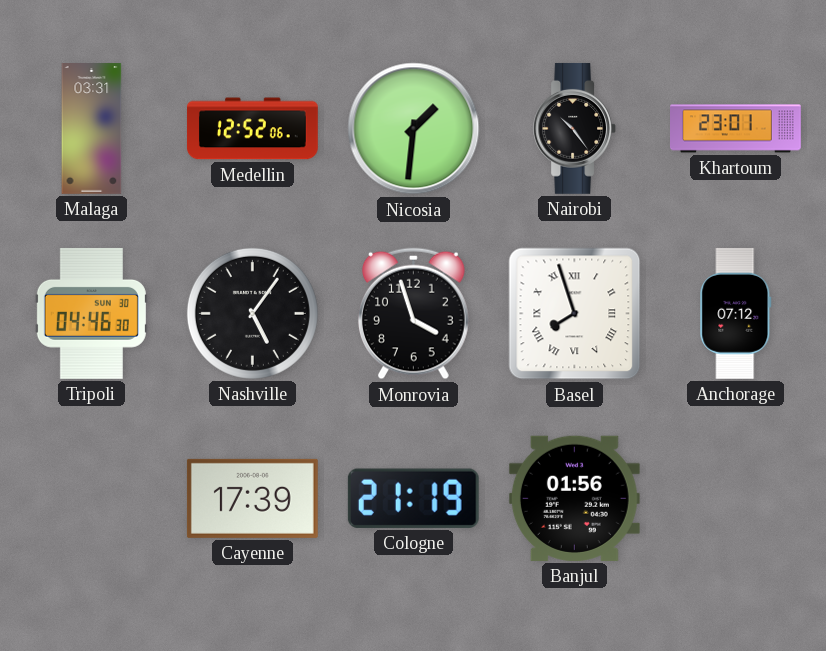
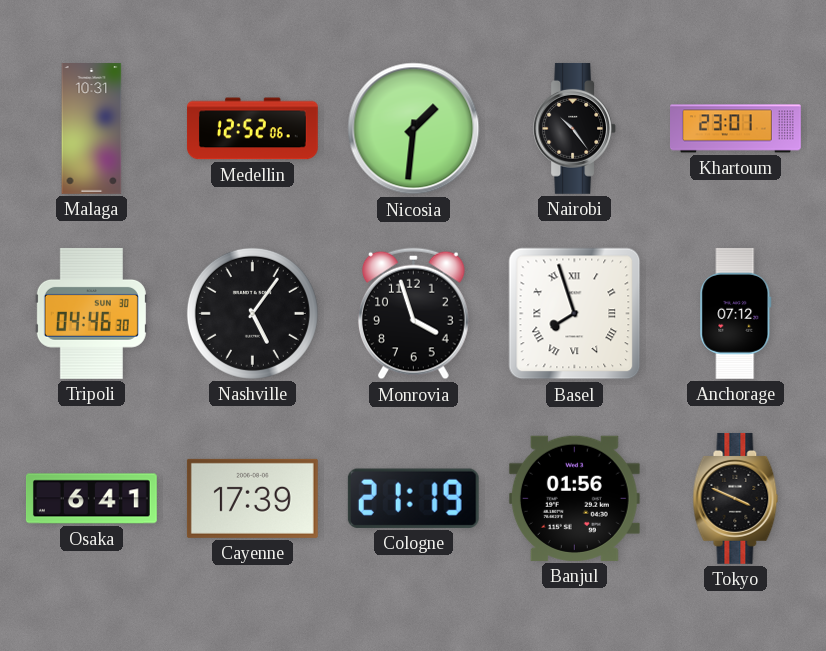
Malaga: 03:31 -> 10:31 (92, 129)
Osaka: none -> 6:41 (91, 499)
Tokyo: none -> 3:49 (736, 498)
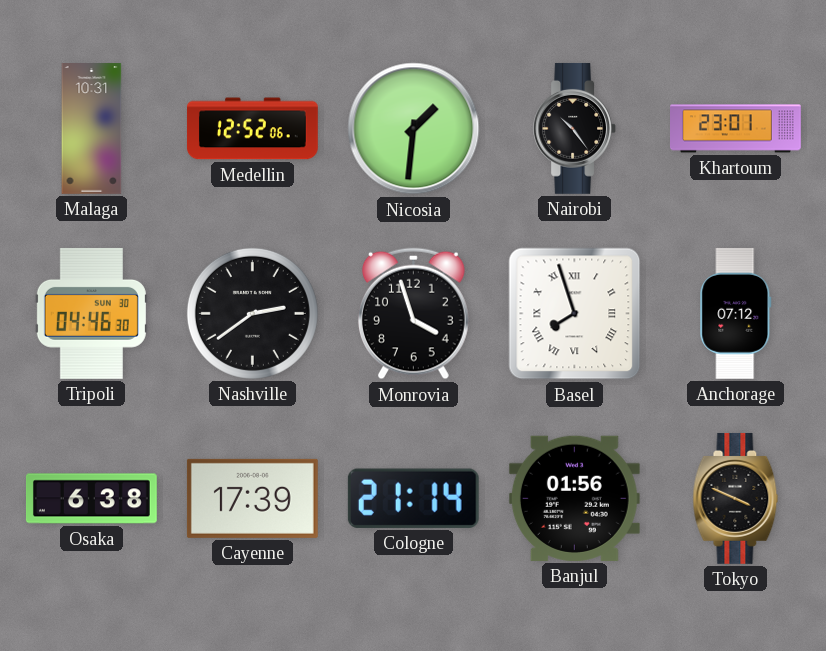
Nashville: 5:06 -> 2:39 (252, 313)
Osaka: 6:41 -> 6:38 (91, 499)
Cologne: 21:19 -> 21:14 (413, 498)
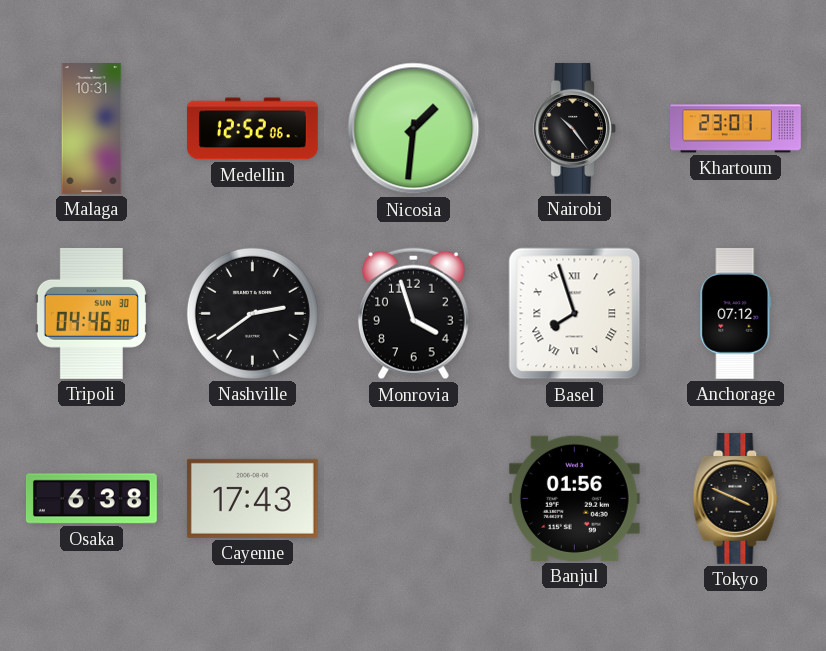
Cayenne: 17:39 -> 17:43 (252, 498)
Cologne: 21:14 -> none (413, 498)
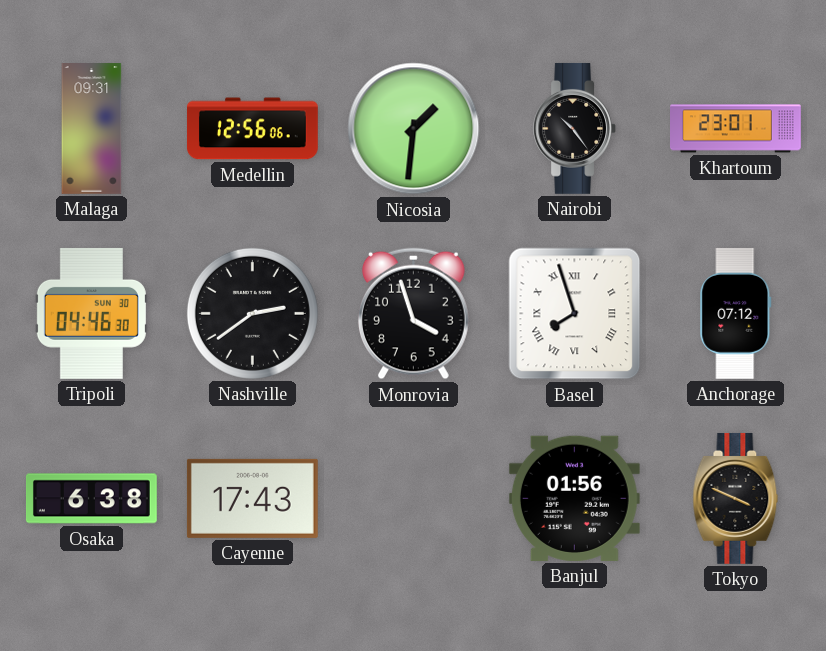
Malaga: 10:31 -> 09:31 (92, 129)
Medellin: 12:52 -> 12:56 (252, 129)
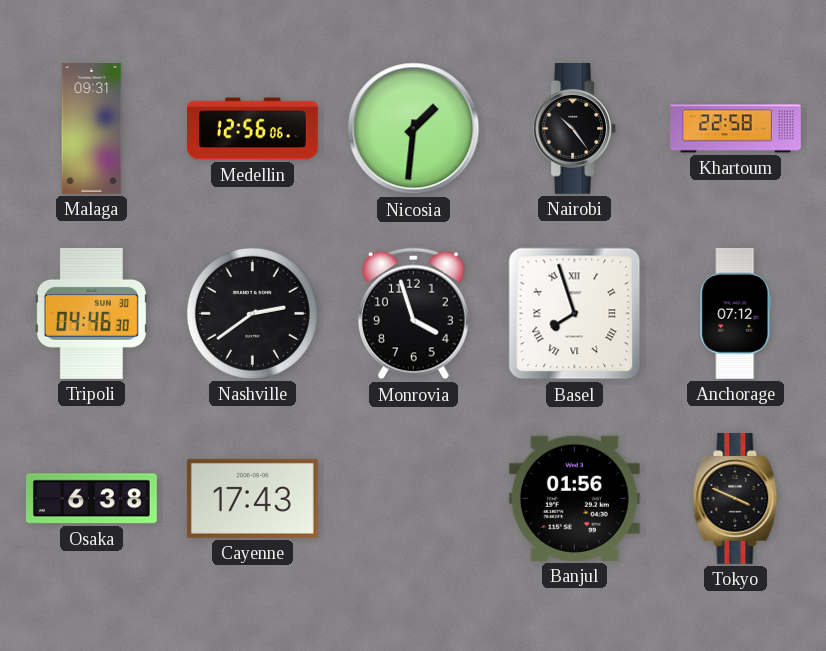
Khartoum: 23:01 -> 22:58 (736, 129)
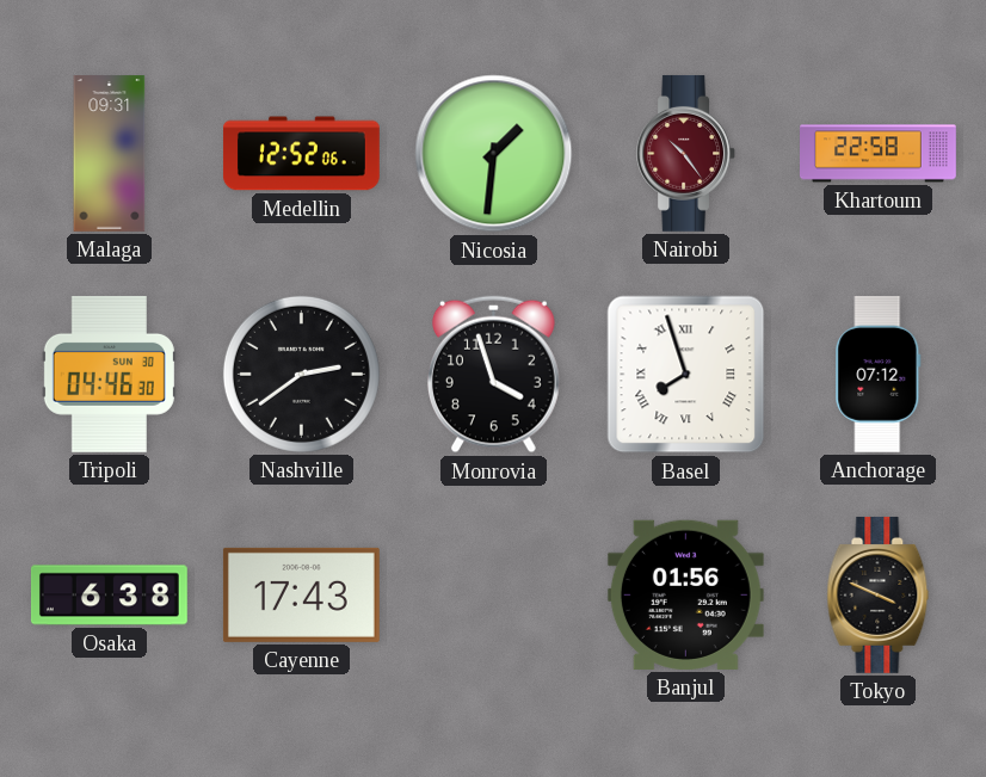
Medellin: 12:56 -> 12:52 (301, 154)
Nairobi dial: black -> burgundy (686, 153)
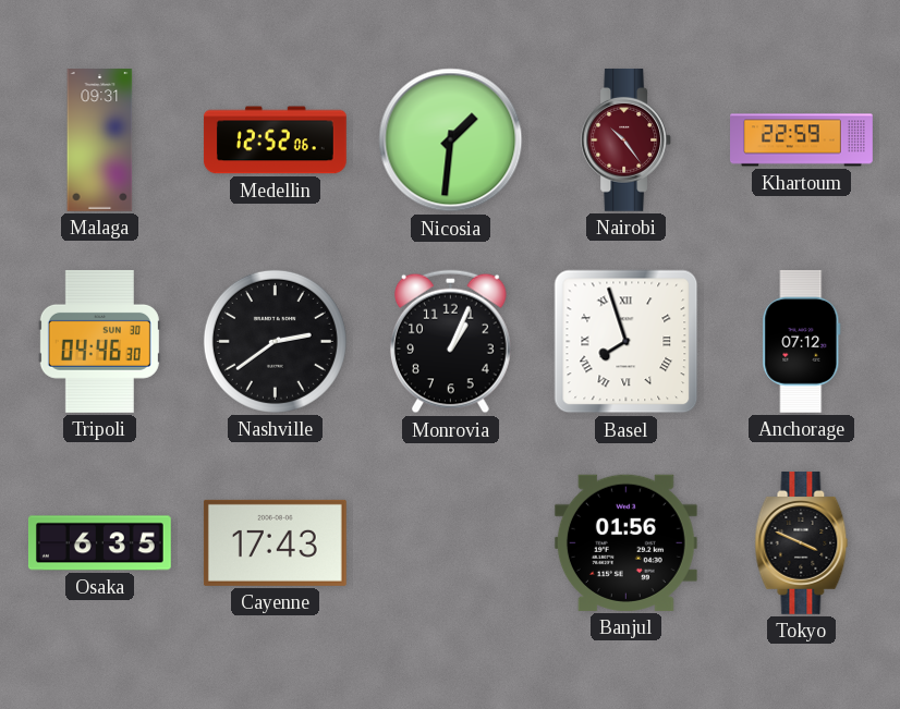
Khartoum: 22:58 -> 22:59 (802, 140)
Monrovia: 3:57 -> 1:04 (450, 342)
Osaka: 6:38 -> 6:35 (99, 543)
